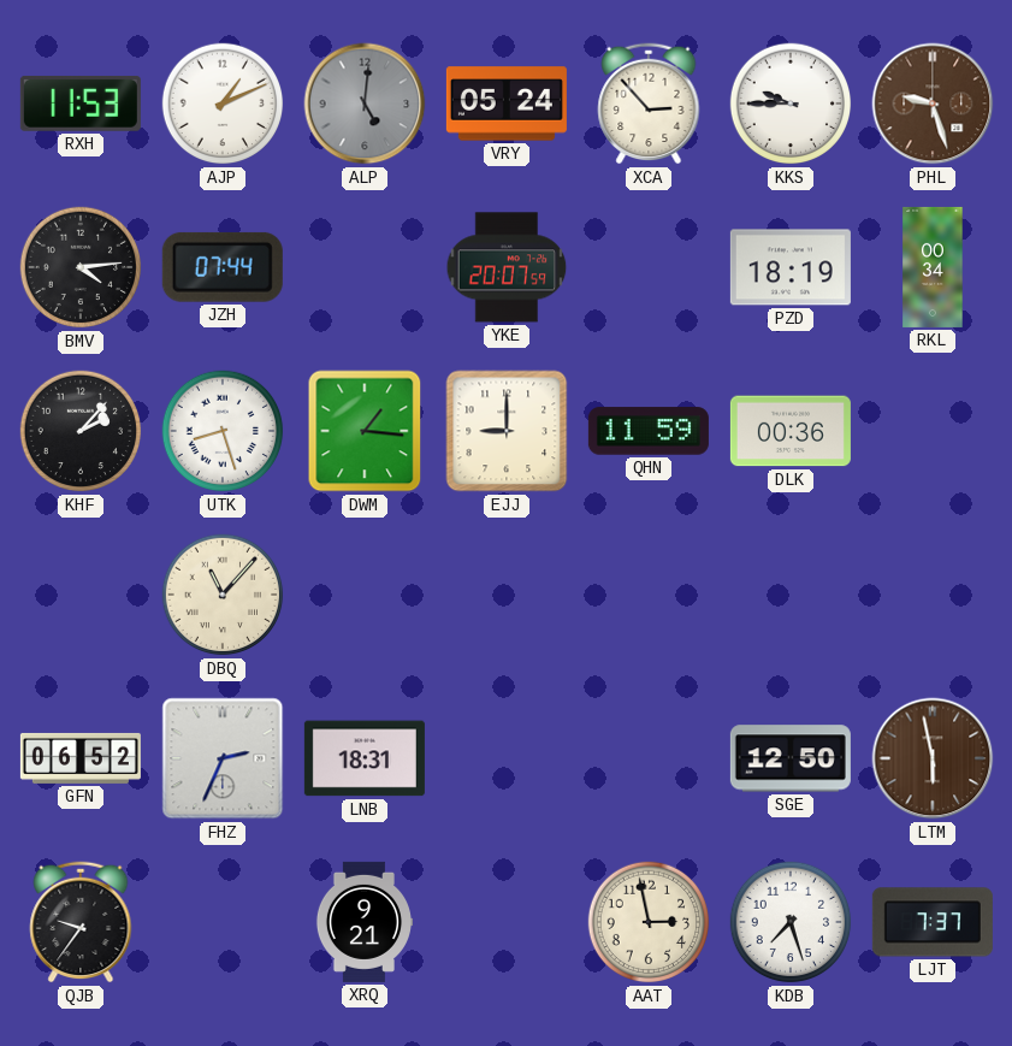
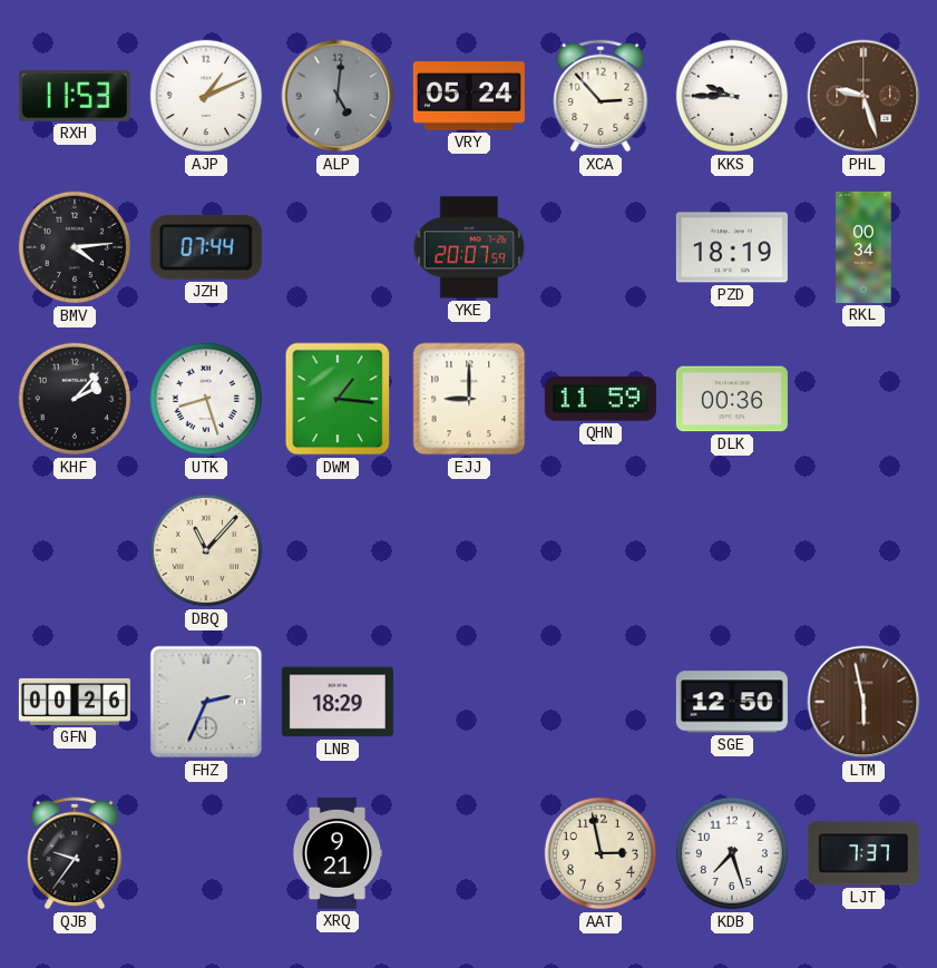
GFN: 06:52 -> 00:26 (75, 702)
LNB: 18:31 -> 18:29 (338, 702)
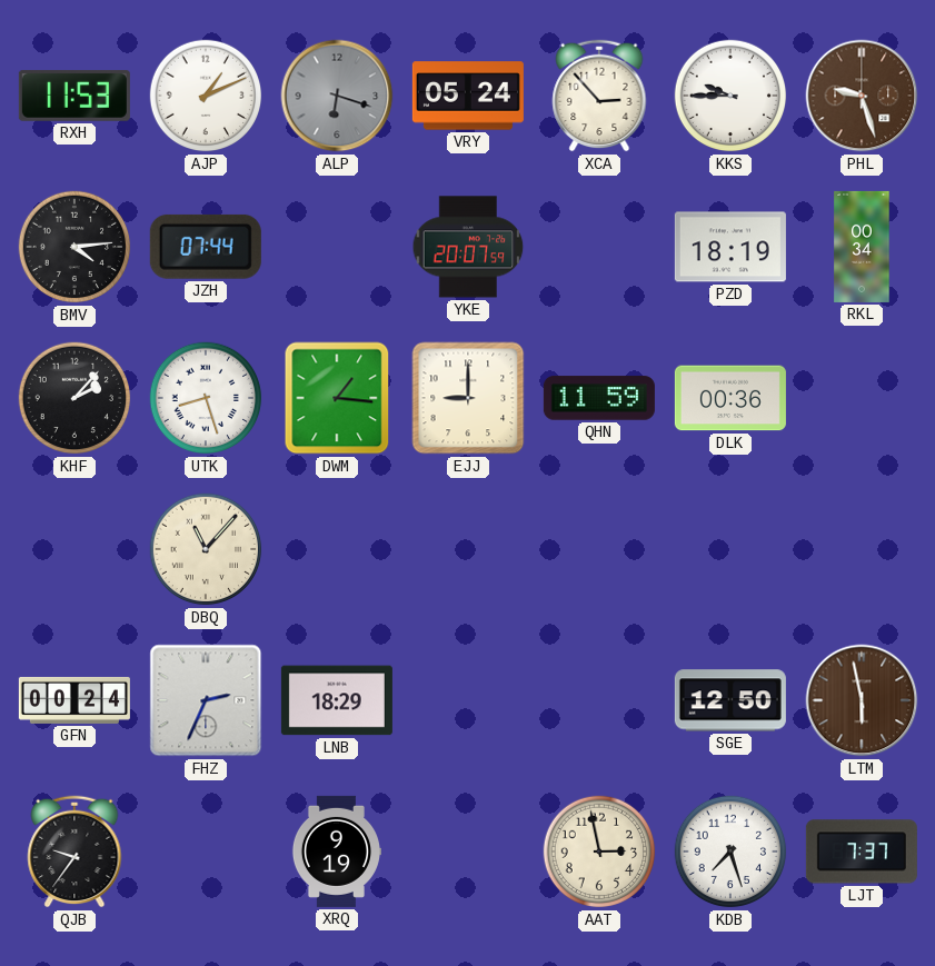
ALP: 5:01 -> 6:18 (337, 96)
GFN: 00:26 -> 00:24 (74, 700)
XRQ: 9:21 -> 9:19 (337, 852)
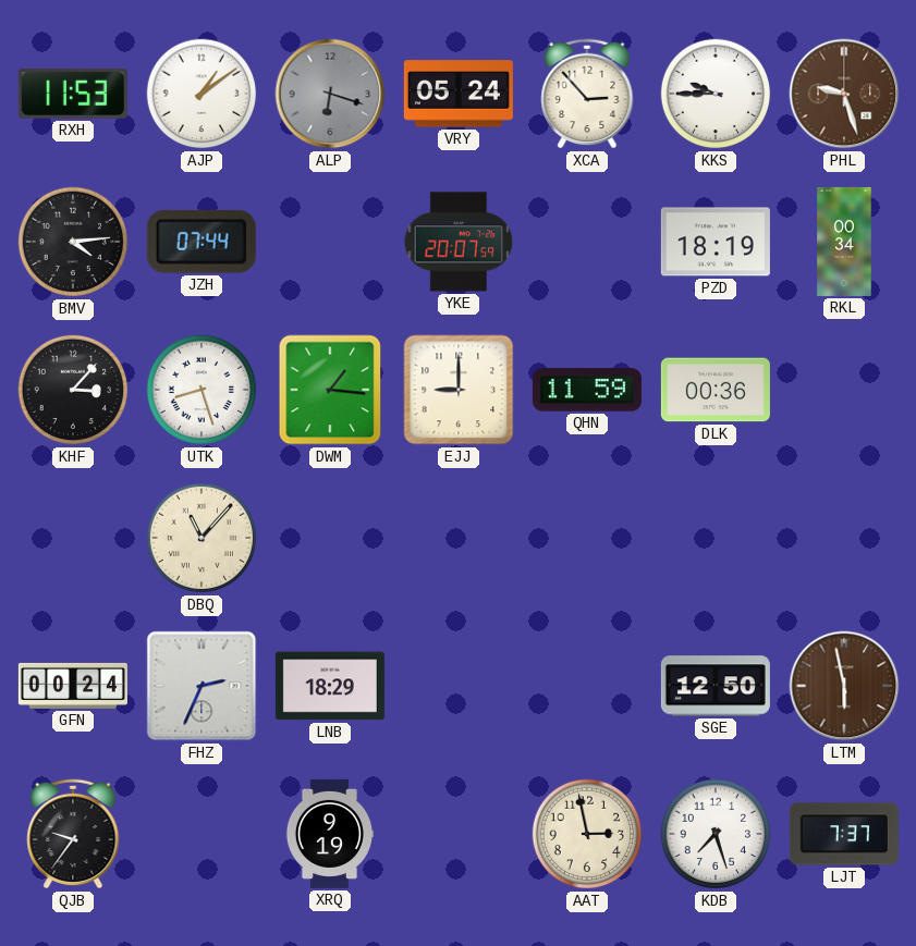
AJP: 1:11 -> 1:09 (201, 94)
KHF: 2:07 -> 3:07 (73, 390)
